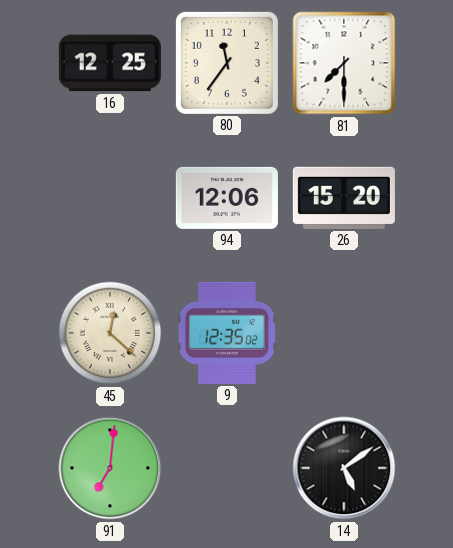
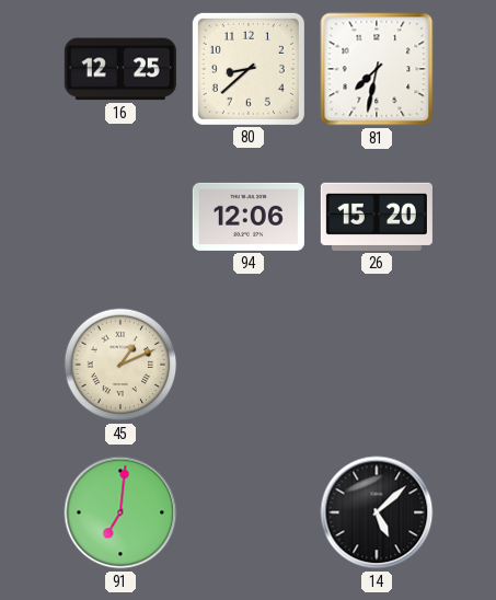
80: 11:36 -> 8:38 (249, 69)
81: 7:30 -> 7:32 (377, 69)
45: 12:22 -> 1:11 (120, 365)
9: 12:35 -> none (227, 333)
14: 5:09 -> 5:08 (377, 512)
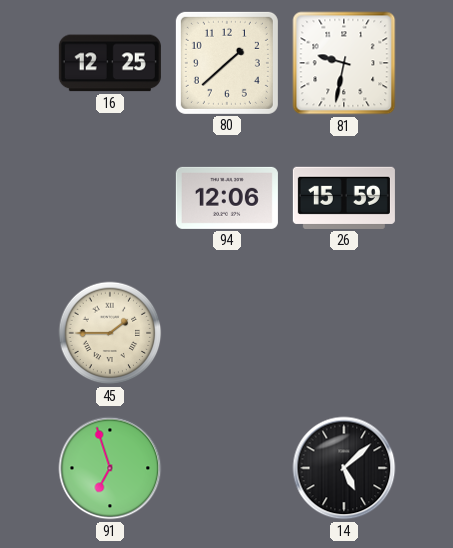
80: 8:38 -> 1:38 (227, 63)
81: 7:32 -> 9:32 (344, 63)
26: 15:20 -> 15:59 (344, 198)
45: 1:11 -> 1:45 (110, 333)
91: 7:01 -> 6:57 (110, 468)
